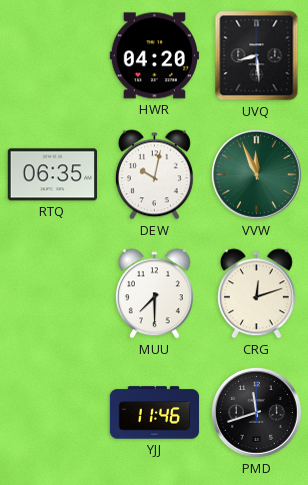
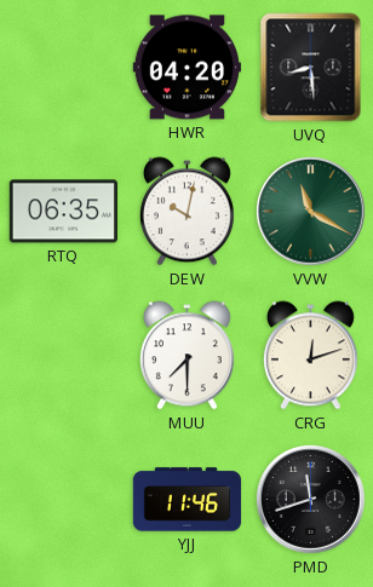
VVW: 11:56 -> 11:20 (311, 212)
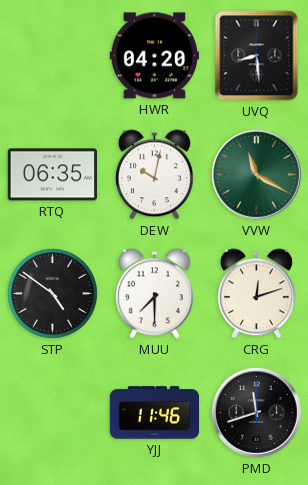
STP: none -> 4:51 (53, 294)
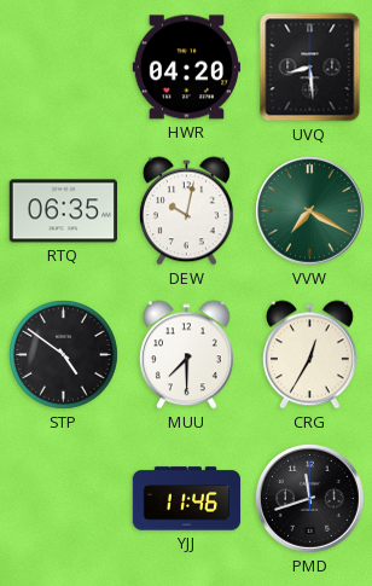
VVW: 11:20 -> 7:20 (310, 211)
CRG: 12:12 -> 12:35 (309, 355)
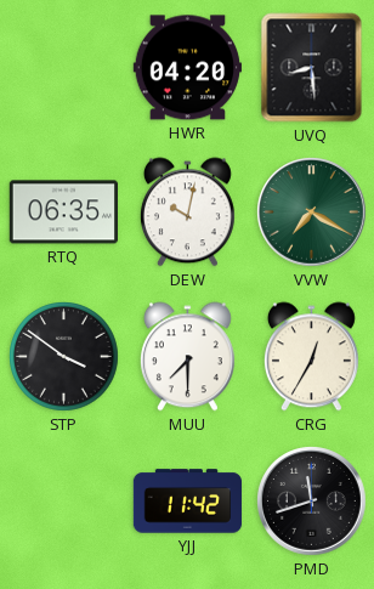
STP: 4:51 -> 3:51 (64, 357)
YJJ: 11:46 -> 11:42 (188, 502)
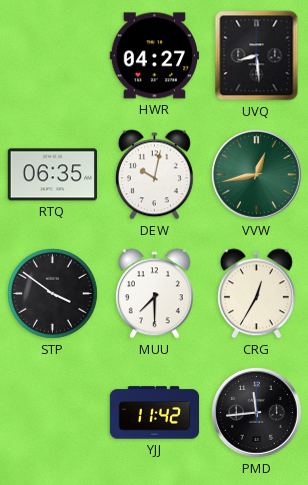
HWR: 04:20 -> 04:27 (154, 56)
VVW: 7:20 -> 12:43 (257, 175)
PMD: 11:42 -> 11:44 (257, 413)
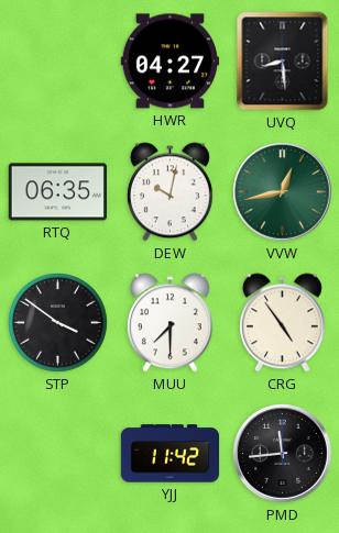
CRG: 12:35 -> 4:54 (282, 323)
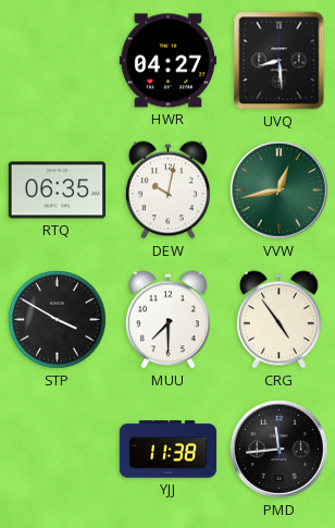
STP: 3:51 -> 3:50 (58, 320)
YJJ: 11:42 -> 11:38 (169, 450)
